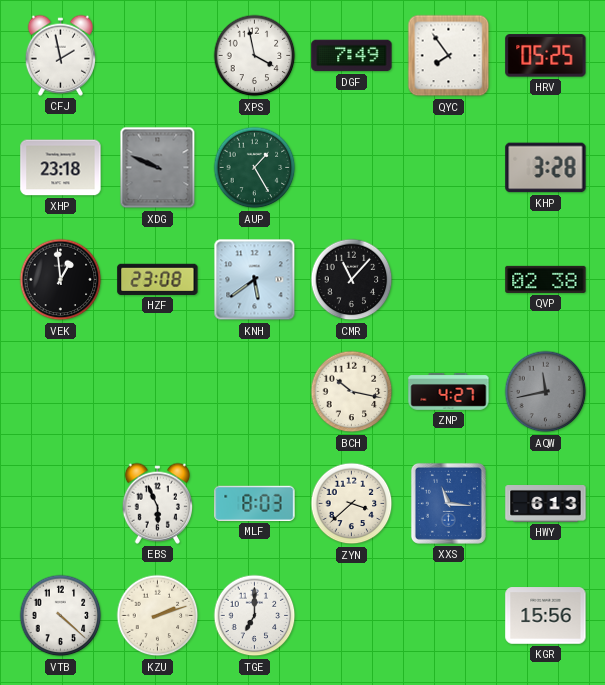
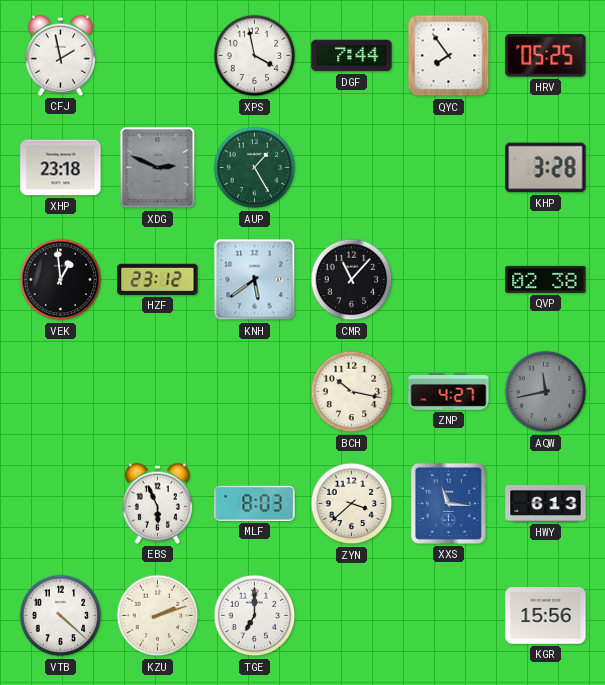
DGF: 7:49 -> 7:44 (352, 56)
XDG: 9:49 -> 2:49 (158, 168)
HZF: 23:08 -> 23:12 (158, 279)
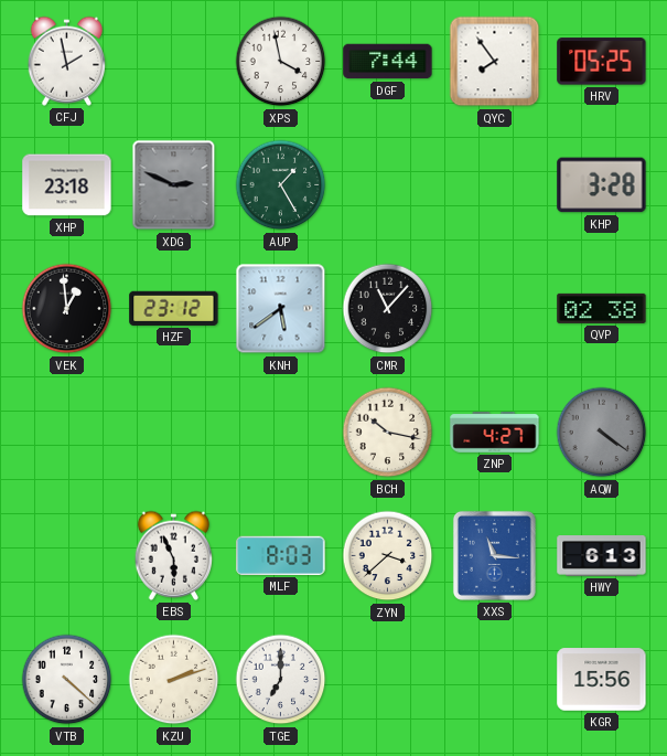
AQW: 11:43 -> 4:21 (602, 433)
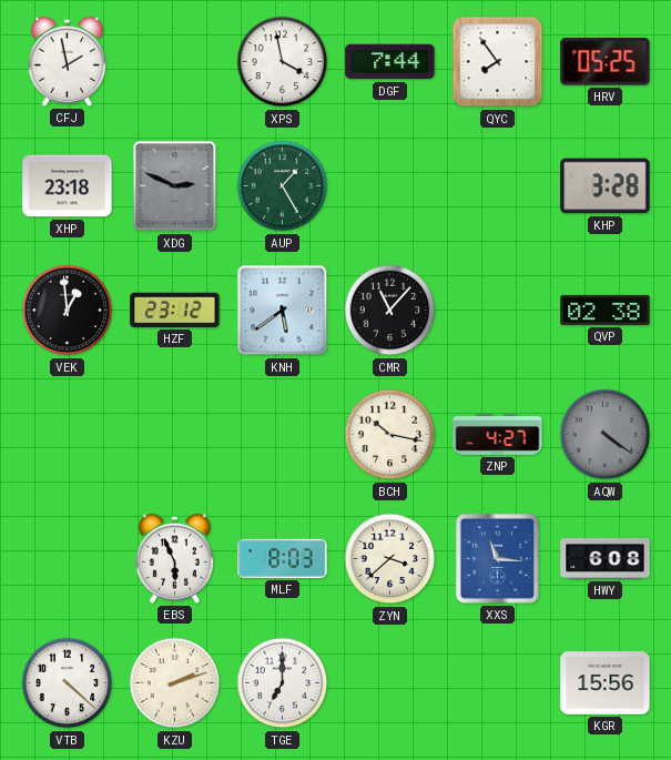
HWY: 6:13 -> 6:08 (606, 559)
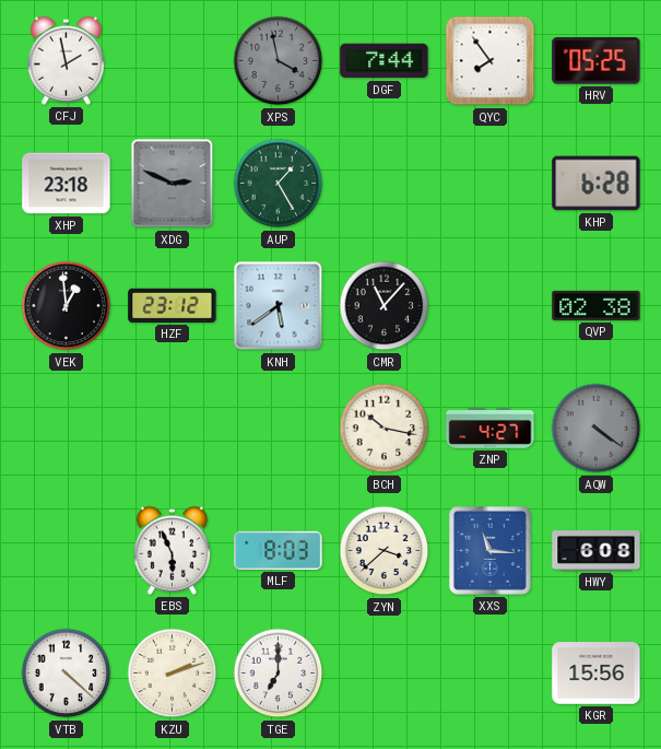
XPS dial: white -> grey (279, 61)
KHP: 3:28 -> 6:28 (597, 184)
